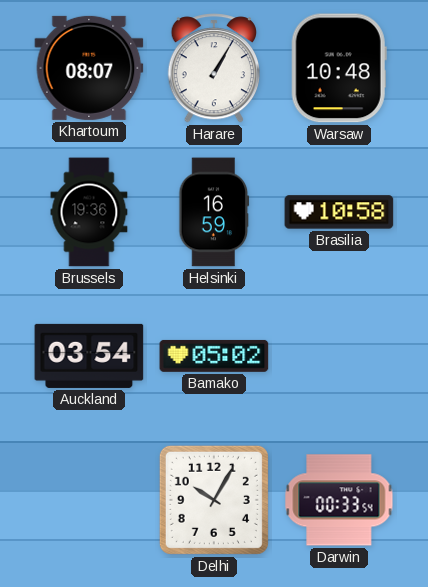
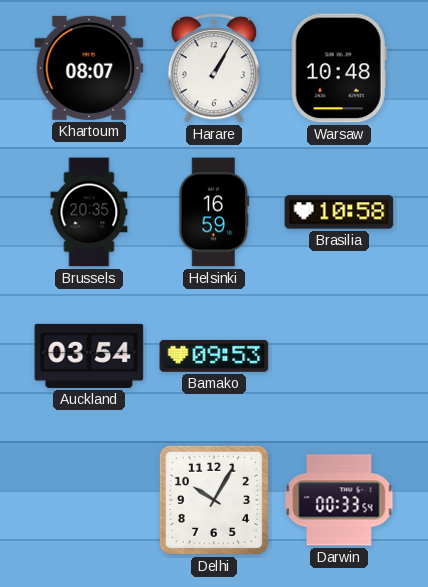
Brussels: 19:36 -> 20:35 (89, 212)
Bamako: 05:02 -> 09:53 (214, 356)
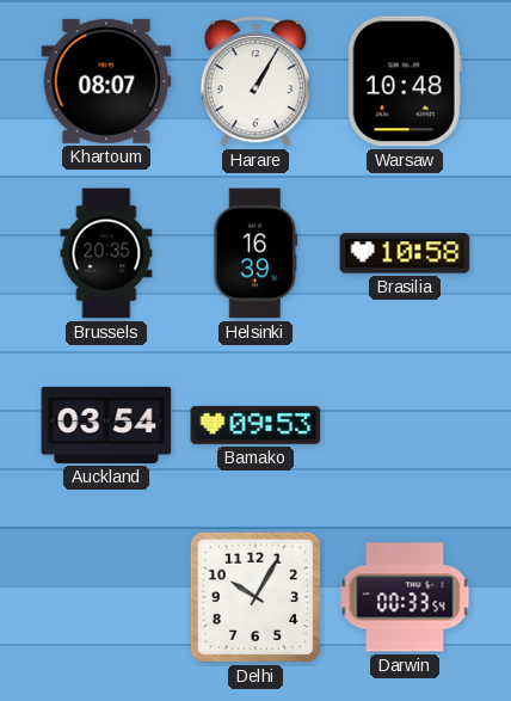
Helsinki: 16:59 -> 16:39 (255, 253)
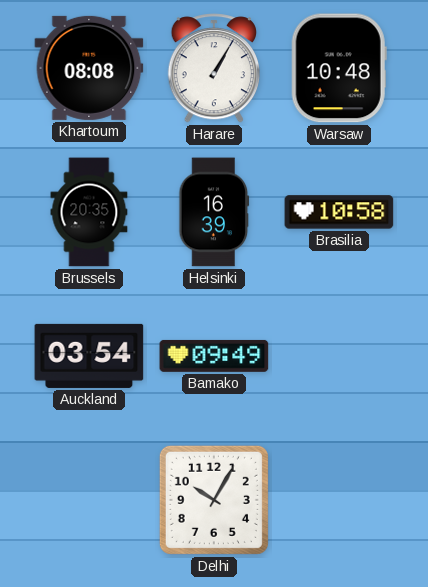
Khartoum: 08:07 -> 08:08 (89, 68)
Bamako: 09:53 -> 09:49 (214, 356)
Darwin: 00:33 -> none (405, 597)
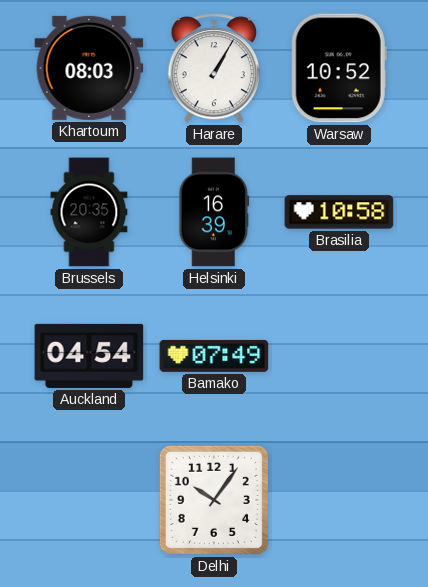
Khartoum: 08:08 -> 08:03 (89, 68)
Warsaw: 10:48 -> 10:52 (339, 68)
Auckland: 03:54 -> 04:54 (89, 356)
Bamako: 09:49 -> 07:49 (214, 356)
Delhi: 10:05 -> 10:06 (214, 500)
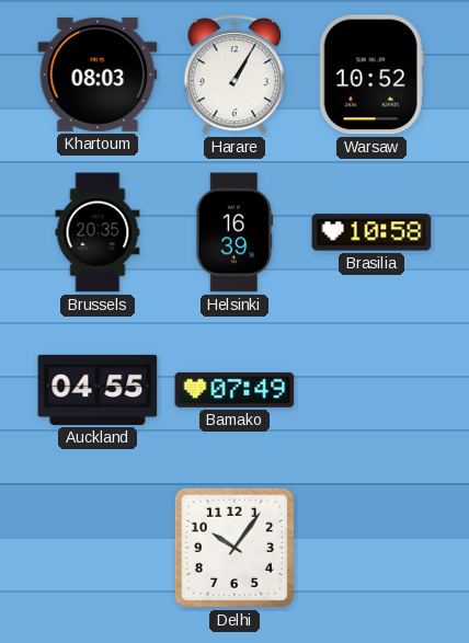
Auckland: 04:54 -> 04:55 (98, 390)
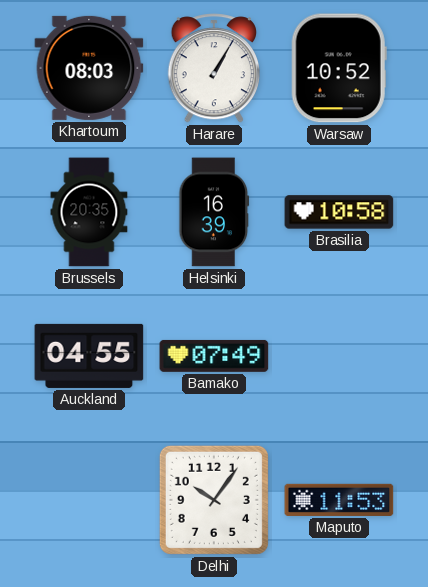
Maputo: none -> 11:53 (339, 500)
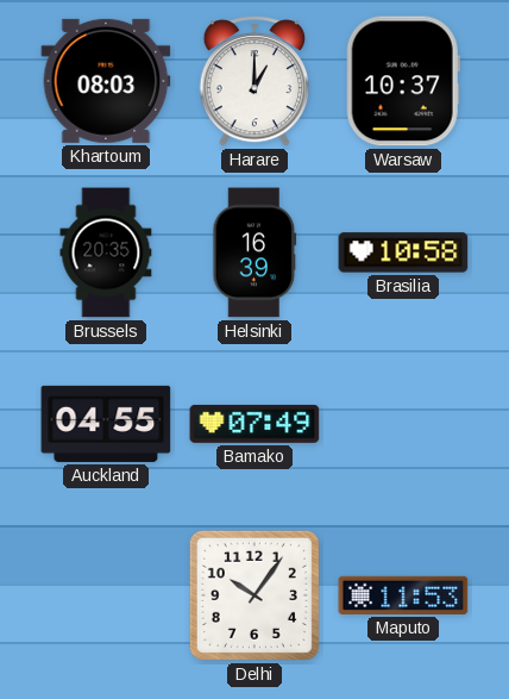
Harare: 1:05 -> 1:00 (254, 81)
Warsaw: 10:52 -> 10:37 (403, 81)
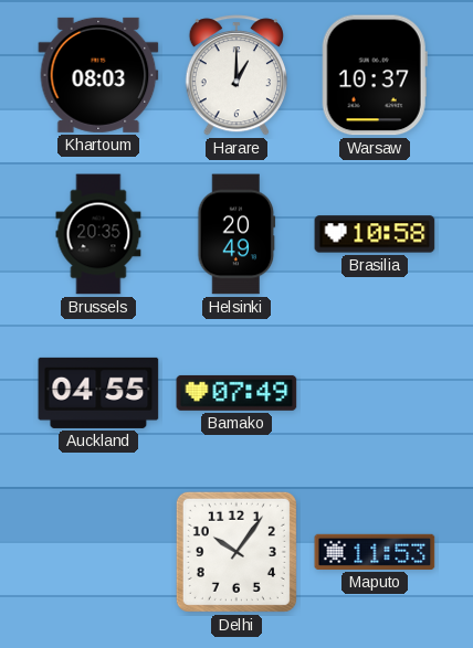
Helsinki: 16:39 -> 20:49 (236, 234)
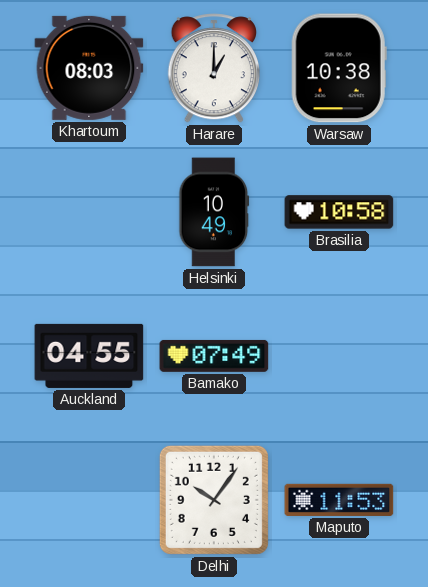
Warsaw: 10:37 -> 10:38 (339, 68)
Brussels: 20:35 -> none (98, 234)
Helsinki: 20:49 -> 10:49 (214, 212)
